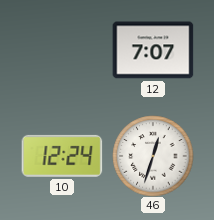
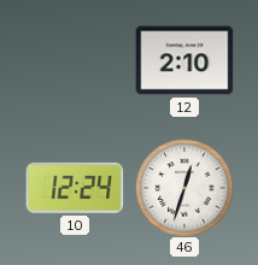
12: 7:07 -> 2:10 (184, 60)
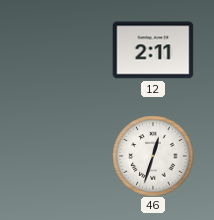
12: 2:10 -> 2:11 (153, 50)
10: 12:24 -> none (75, 188)
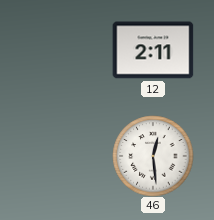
46: 12:33 -> 12:29 (153, 156)
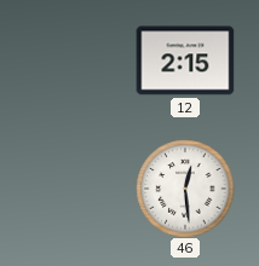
12: 2:11 -> 2:15 (185, 60)
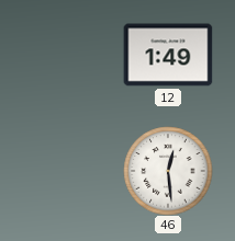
12: 2:15 -> 1:49 (168, 55)
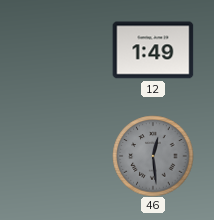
46 dial: white -> grey (153, 156)
